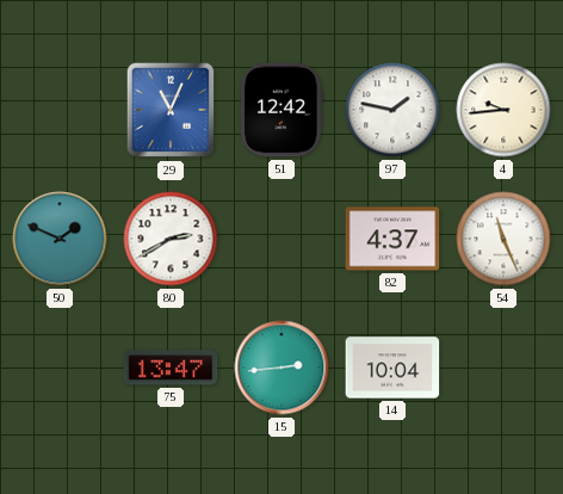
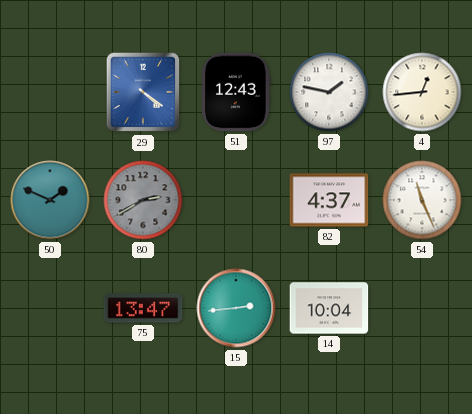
29: 11:04 -> 4:21 (143, 92)
51: 12:42 -> 12:43 (236, 92)
4: 9:44 -> 12:44 (422, 92)
80 dial: white -> grey (143, 200)
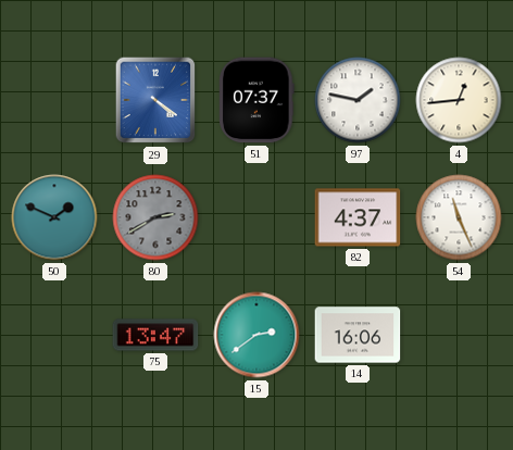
51: 12:43 -> 07:37 (256, 100)
15: 2:44 -> 2:39 (256, 335)
14: 10:04 -> 16:06 (358, 335)
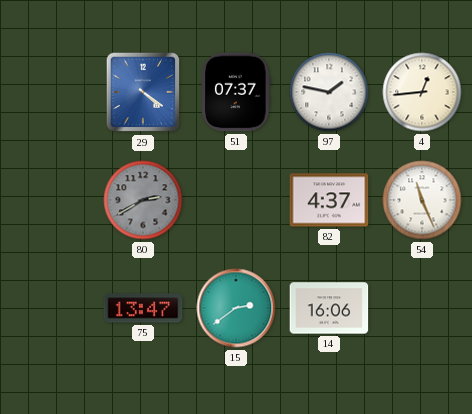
50: 1:49 -> none (54, 217)
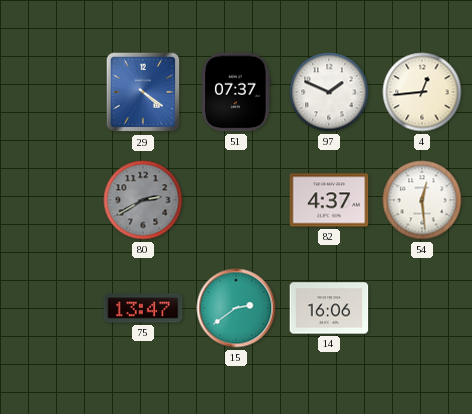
97: 1:47 -> 1:49 (329, 92)
54: 11:26 -> 12:29 (422, 200)
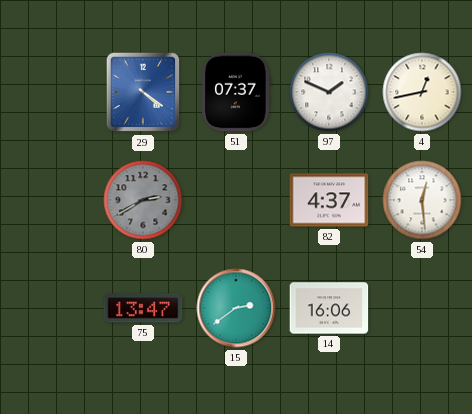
4: 12:44 -> 12:43 (422, 92)
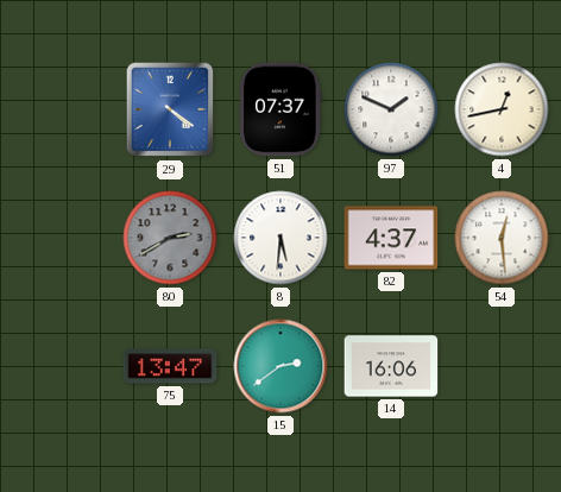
8: none -> 5:31 (280, 238)
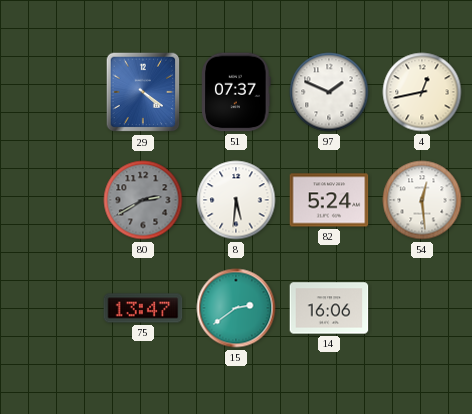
82: 4:37 -> 5:24 (329, 200)
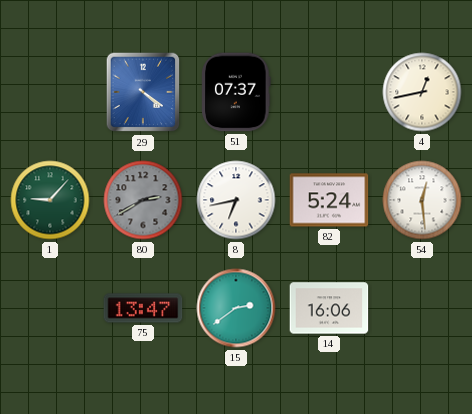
97: 1:49 -> none (329, 92)
1: none -> 9:07 (50, 200)
8: 5:31 -> 6:43 (236, 200)
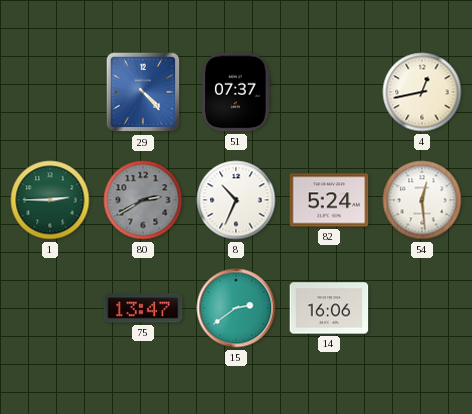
29: 4:21 -> 4:23 (143, 92)
1: 9:07 -> 2:45 (50, 200)
8: 6:43 -> 10:34 (236, 200)
